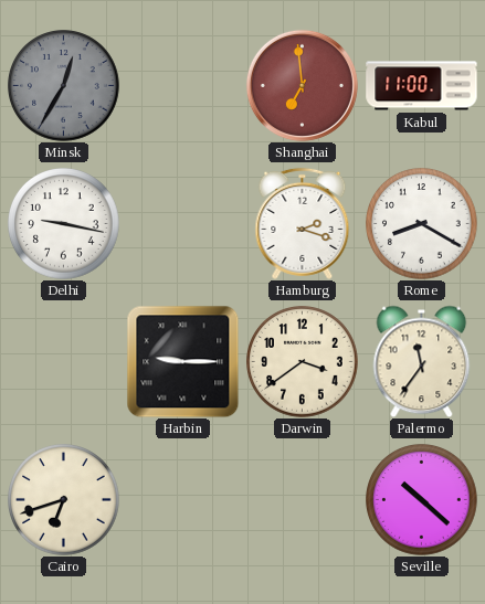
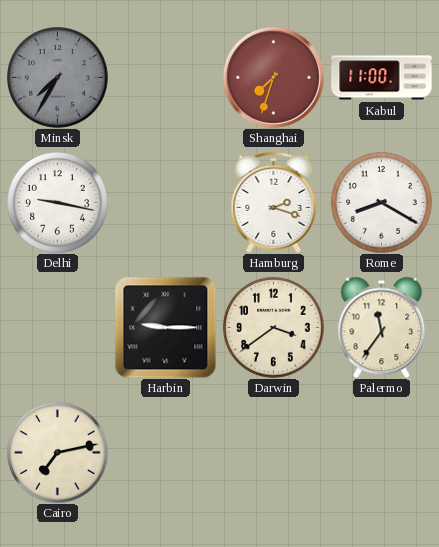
Minsk: 12:35 -> 7:35 (58, 78)
Shanghai: 6:59 -> 7:33 (273, 77)
Cairo: 6:42 -> 7:13 (58, 453)
Seville: 10:22 -> none (422, 500)
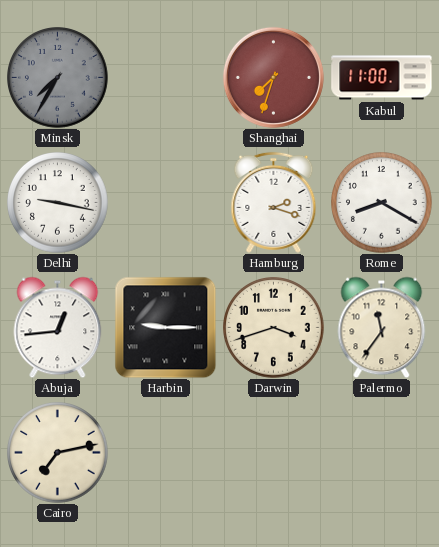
Abuja: none -> 12:44 (58, 327)
Darwin: 3:39 -> 3:42 (274, 328)
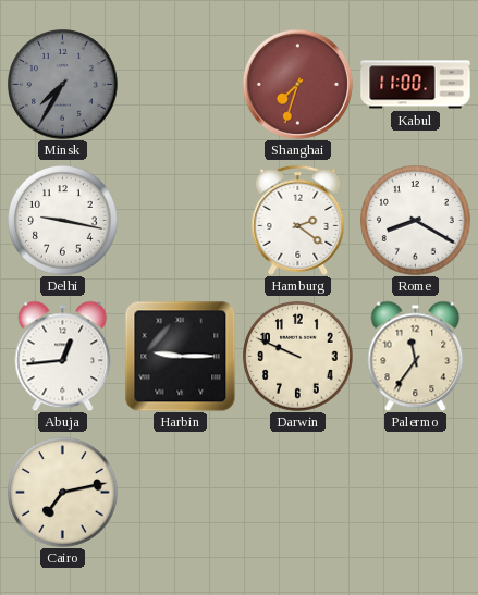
Hamburg: 2:18 -> 2:21 (298, 220)
Darwin: 3:42 -> 9:49 (298, 357)
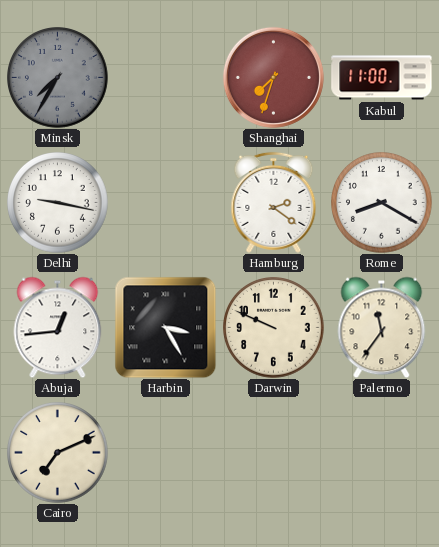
Harbin: 9:15 -> 3:25 (165, 327)
Cairo: 7:13 -> 7:11 (58, 453)
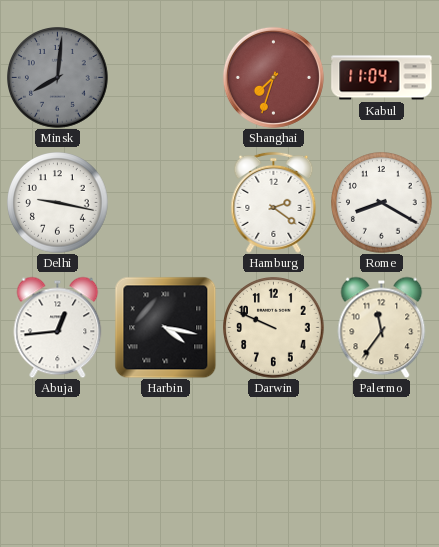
Minsk: 7:35 -> 8:01 (58, 78)
Kabul: 11:00 -> 11:04 (382, 78)
Harbin: 3:25 -> 4:17 (165, 327)
Cairo: 7:11 -> none (58, 453)
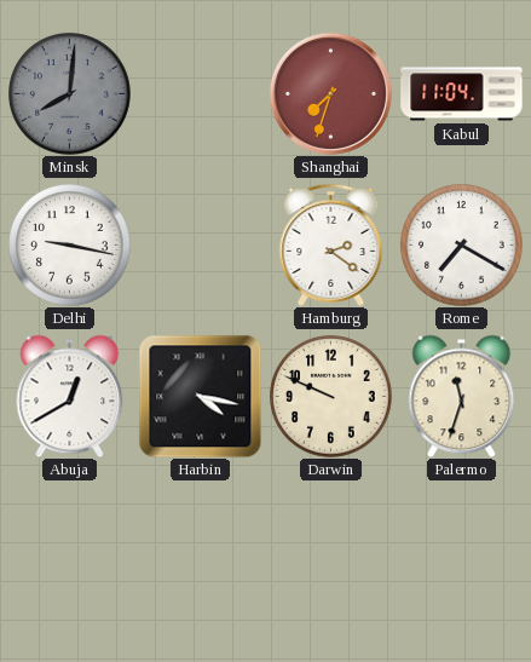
Rome: 8:20 -> 7:20 (462, 246)
Abuja: 12:44 -> 12:40 (70, 396)
Palermo: 11:36 -> 11:33 (462, 396)
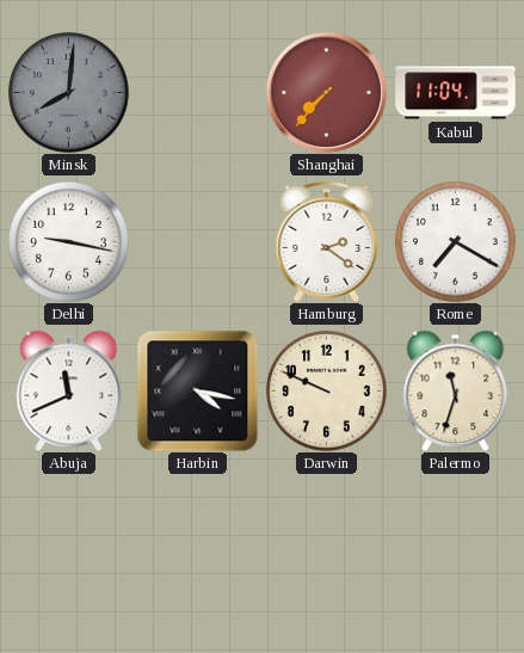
Shanghai: 7:33 -> 7:37 (326, 92)
Abuja: 12:40 -> 11:41 (69, 390)
